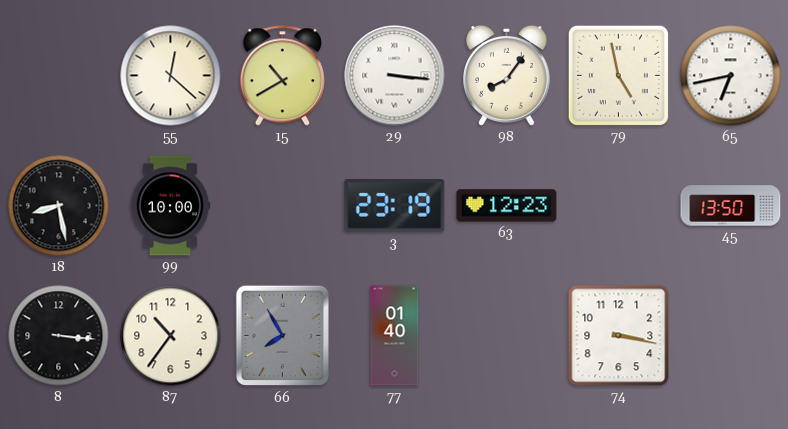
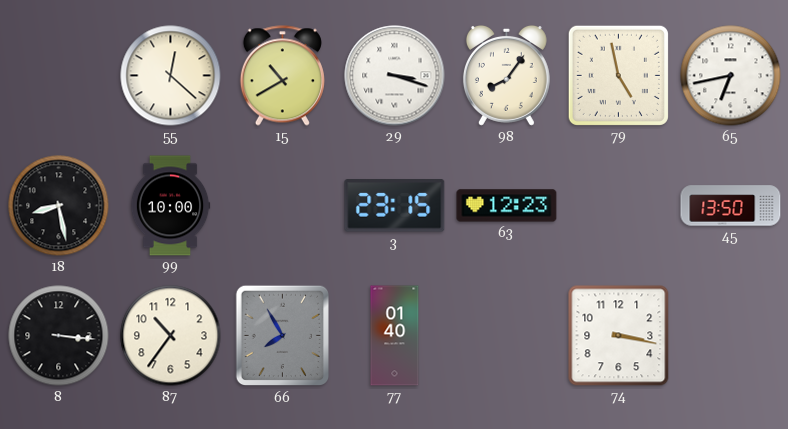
29: 3:16 -> 3:18 (395, 76)
3: 23:19 -> 23:15 (395, 206)
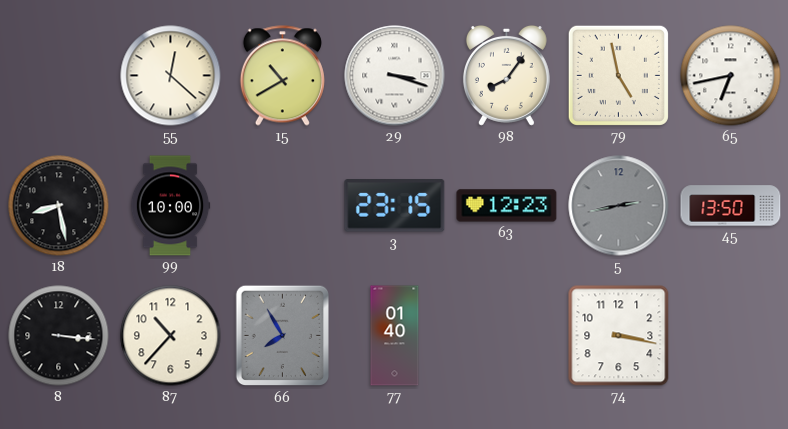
5: none -> 2:43 (619, 206)
87: 10:36 -> 10:37 (171, 336)
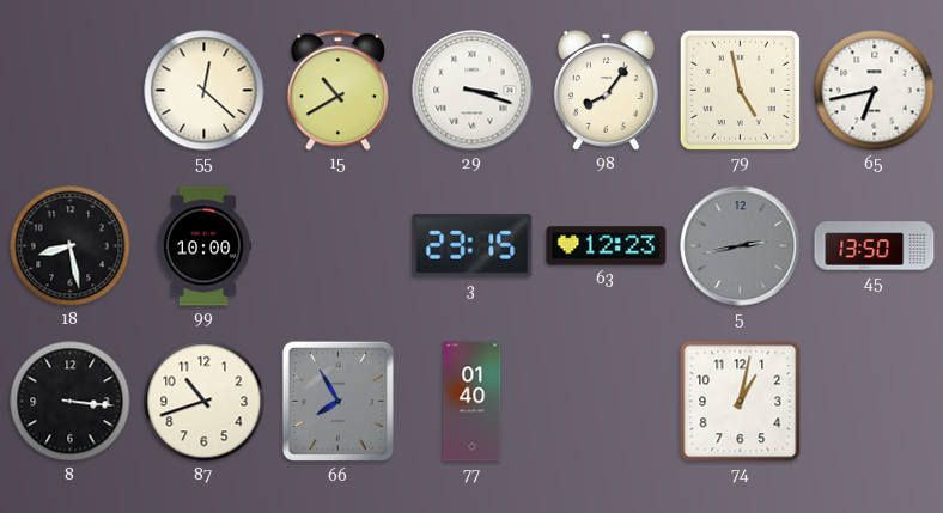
87: 10:37 -> 10:42 (205, 402)
74: 3:17 -> 1:02 (741, 402)
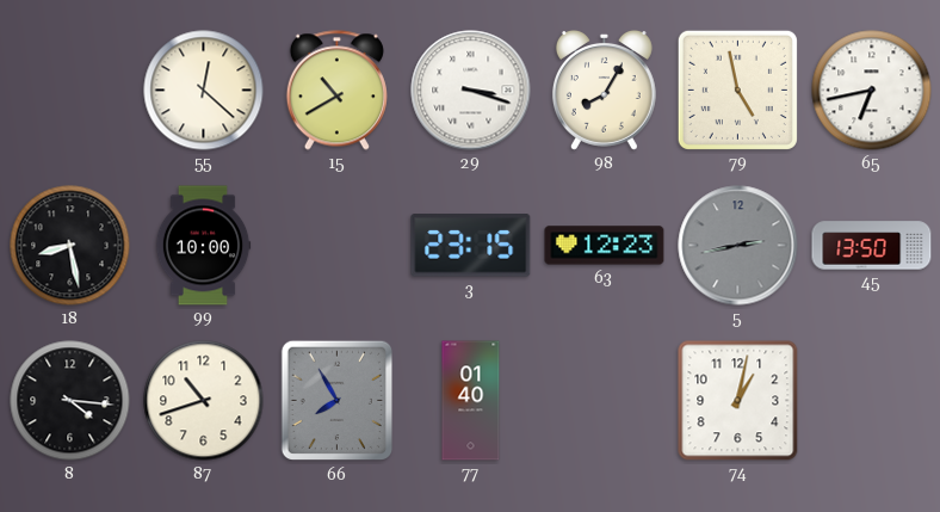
98: 8:06 -> 8:05 (604, 91)
8: 3:16 -> 4:16 (70, 401)
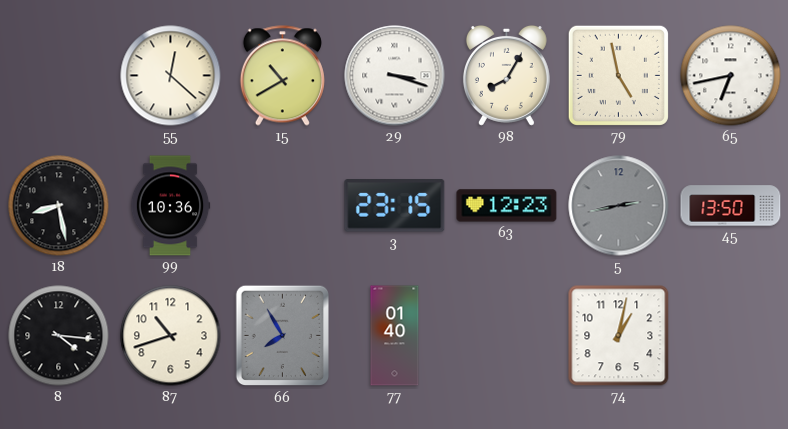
99: 10:00 -> 10:36 (170, 206)
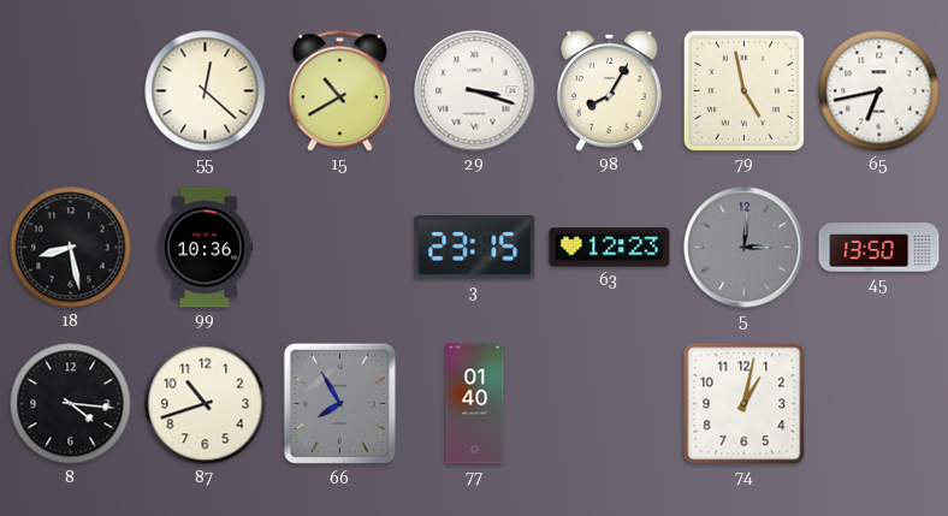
5: 2:43 -> 3:01 (745, 248)
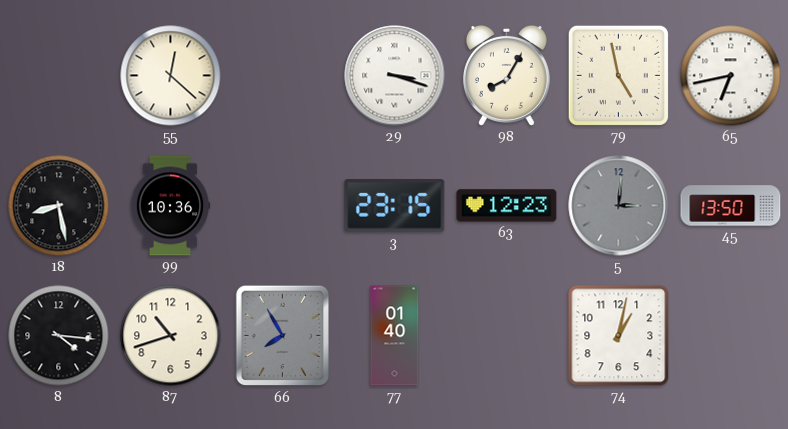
15: 10:40 -> none (339, 91)
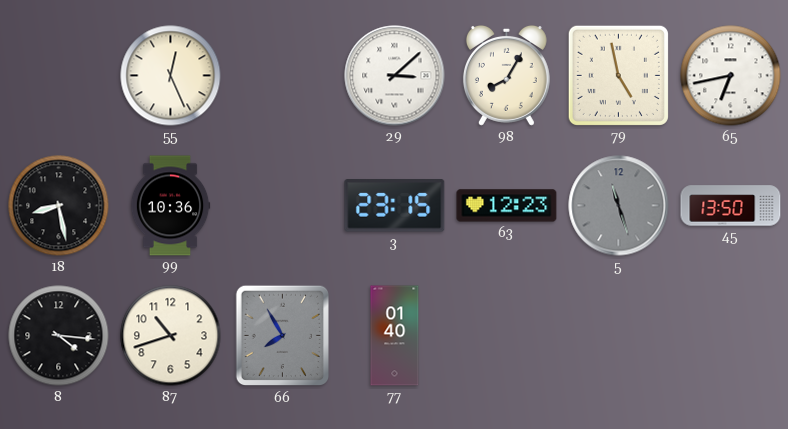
55: 12:22 -> 12:26 (171, 76)
29: 3:18 -> 3:08 (395, 76)
5: 3:01 -> 11:27 (619, 206)
74: 1:02 -> none (619, 336)
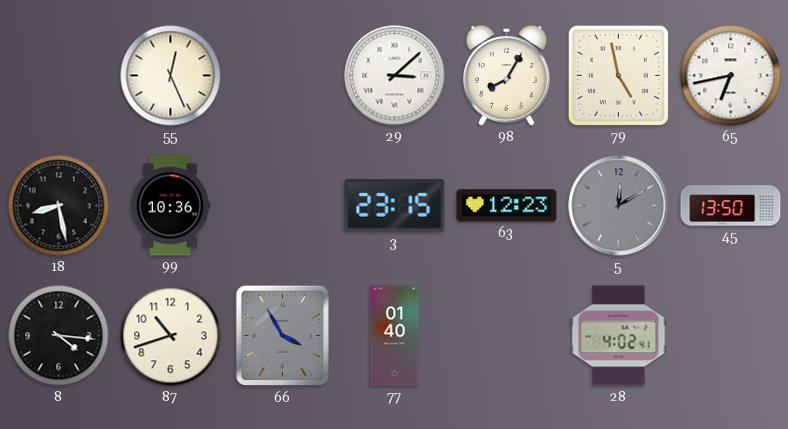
5: 11:27 -> 12:10 (619, 206)
66: 7:55 -> 3:55 (282, 336)
28: none -> 4:02 (619, 336)
